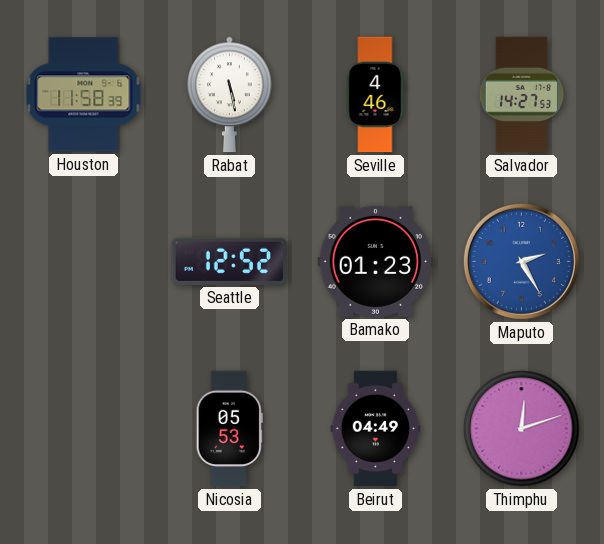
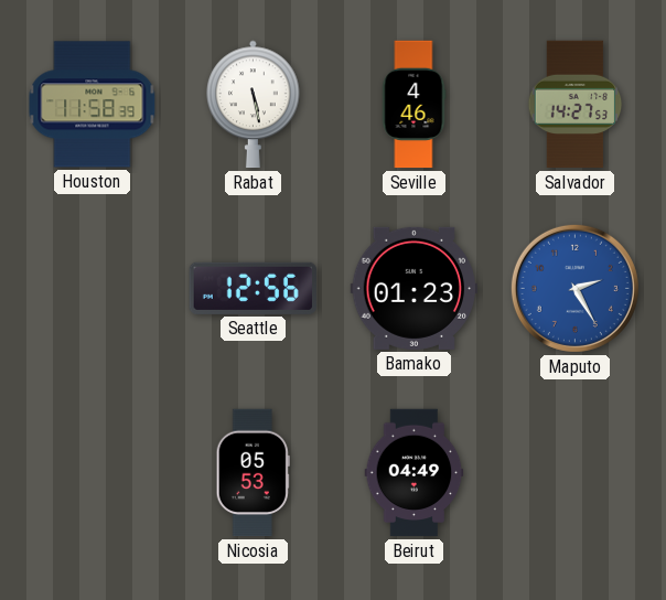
Seattle: 12:52 -> 12:56 (253, 288)
Thimphu: 12:12 -> none (522, 429)
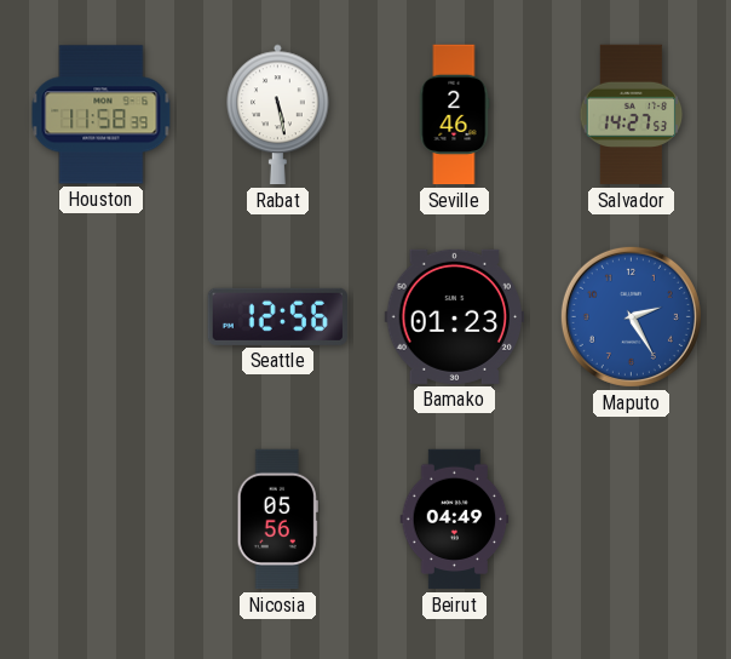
Seville: 4:46 -> 2:46 (454, 115)
Nicosia: 05:53 -> 05:56 (277, 520)
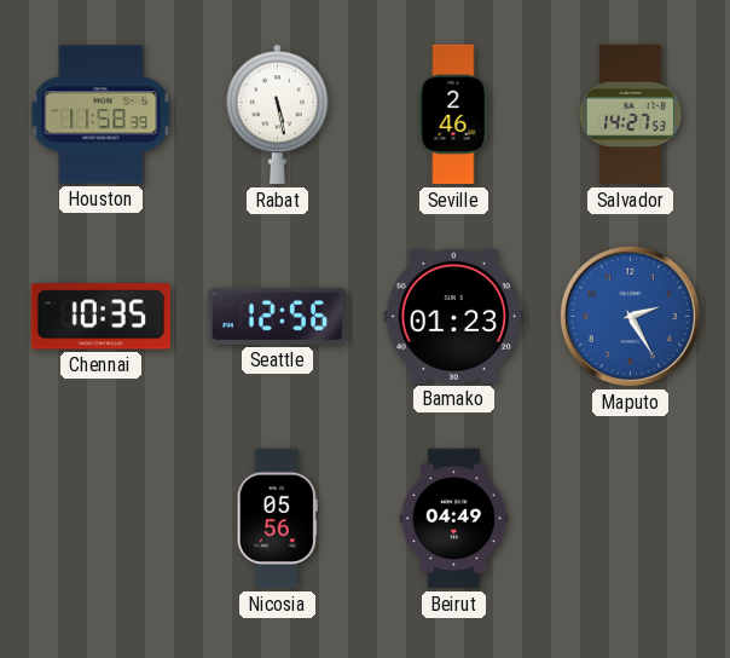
Chennai: none -> 10:35 (100, 317)
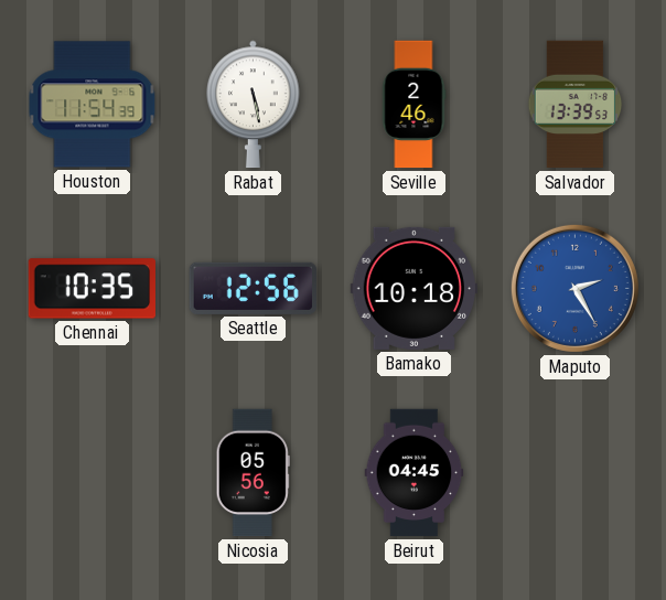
Houston: 11:58 -> 11:54 (93, 105)
Salvador: 14:27 -> 13:39 (576, 105)
Bamako: 01:23 -> 10:18 (413, 288)
Beirut: 04:49 -> 04:45 (415, 473)
